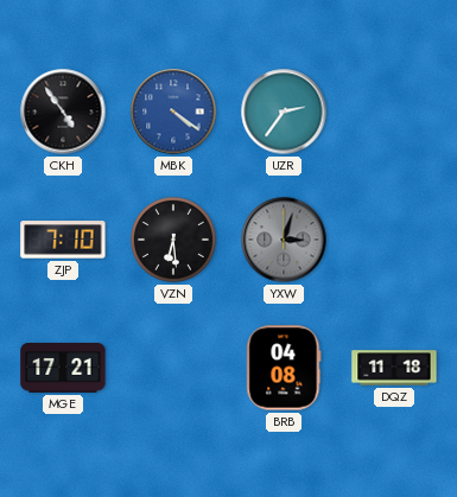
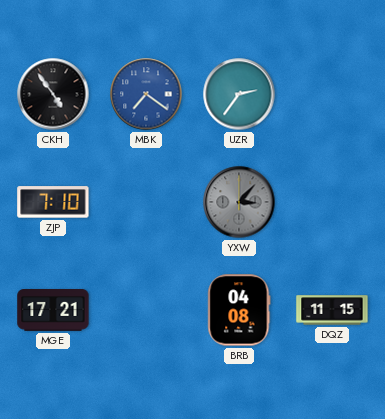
MBK: 4:21 -> 7:21 (146, 94)
VZN: 6:29 -> none (174, 241)
YXW: 3:03 -> 3:07 (239, 202)
DQZ: 11:18 -> 11:15 (332, 310)
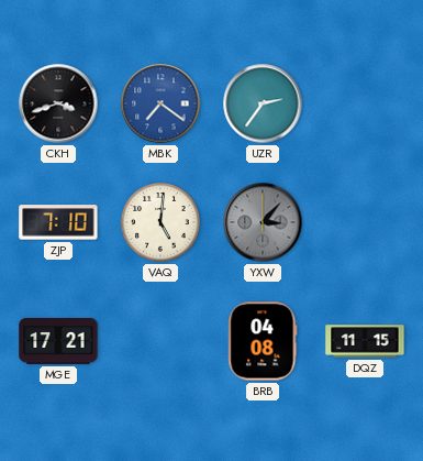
CKH: 4:54 -> 3:42 (58, 103)
VAQ: none -> 5:01 (162, 223)
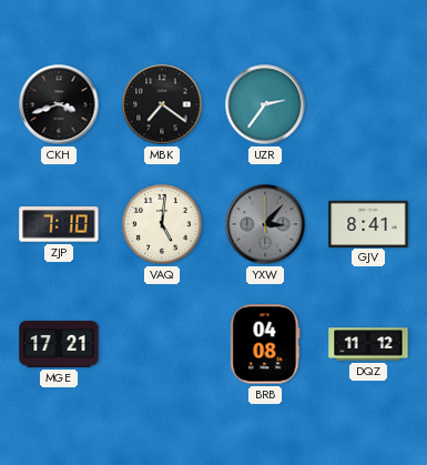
MBK dial: blue -> black (162, 104)
GJV: none -> 8:41 (368, 223)
DQZ: 11:15 -> 11:12 (368, 344)
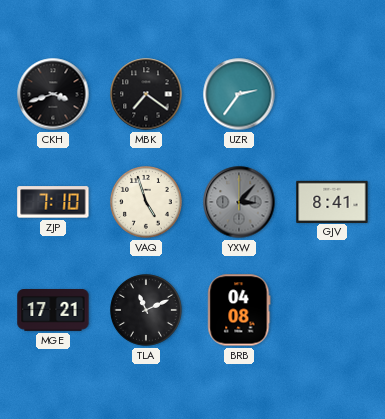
VAQ: 5:01 -> 4:57 (147, 203)
TLA: none -> 11:11 (147, 311)
DQZ: 11:12 -> none (368, 344)
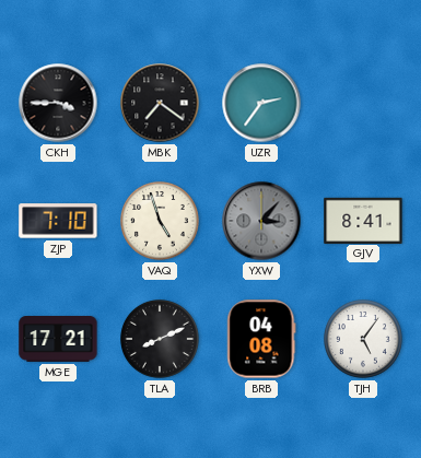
CKH: 3:42 -> 3:45 (58, 103)
TLA: 11:11 -> 8:11 (161, 340)
TJH: none -> 5:06 (364, 340)
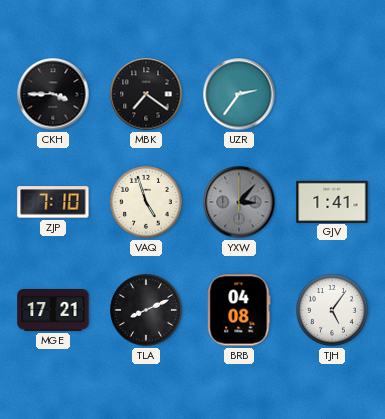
GJV: 8:41 -> 1:41 (332, 201)
